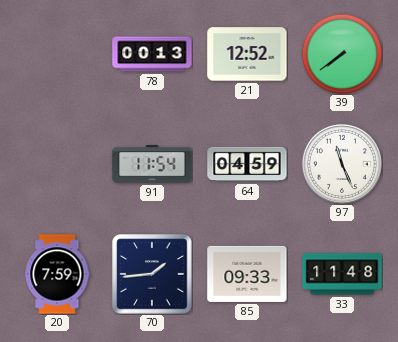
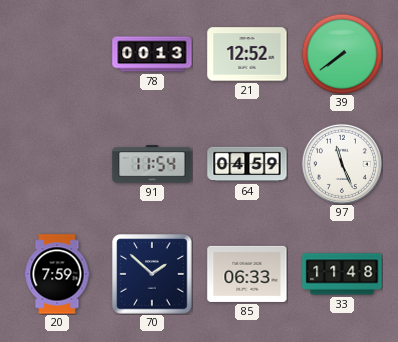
70: 1:44 -> 1:52 (152, 274)
85: 09:33 -> 06:33 (247, 274)
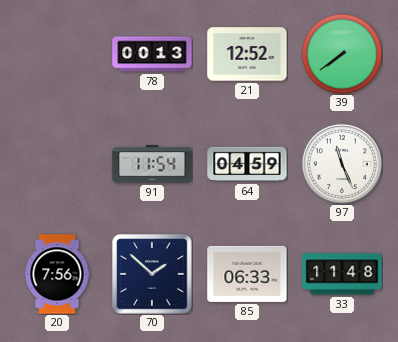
20: 7:59 -> 7:56 (57, 274)
